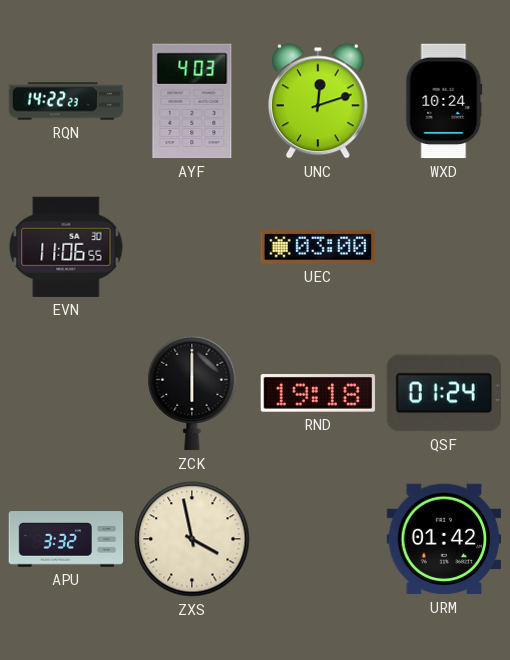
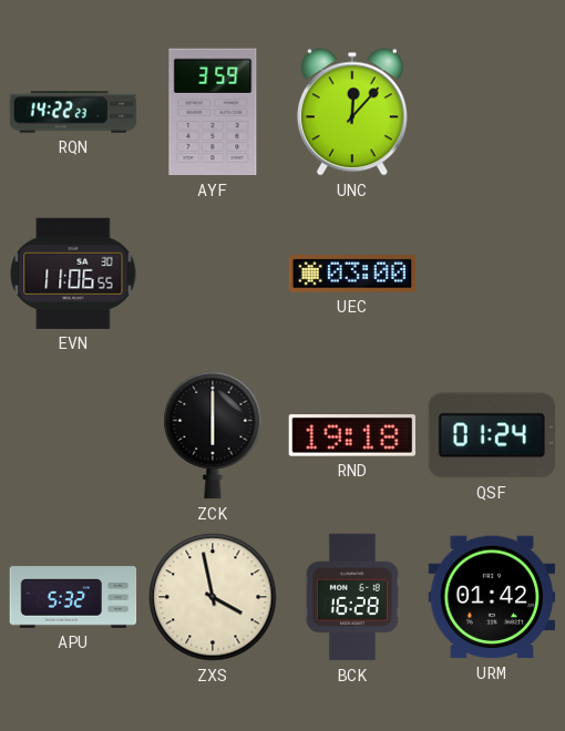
AYF: 4:03 -> 3:59 (213, 112)
UNC: 12:12 -> 12:07 (352, 112)
WXD: 10:24 -> none (444, 101)
APU: 3:32 -> 5:32 (73, 597)
BCK: none -> 16:28 (352, 597)
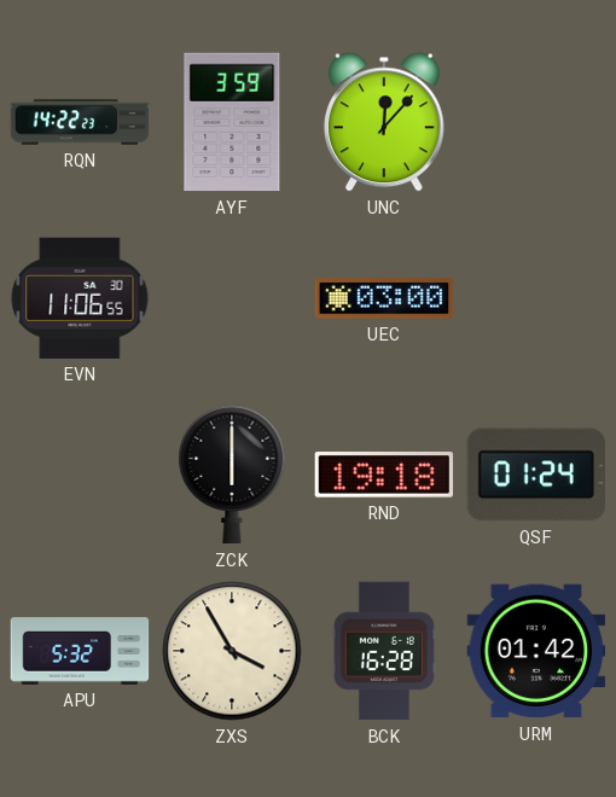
ZXS: 3:58 -> 3:55 (232, 651)
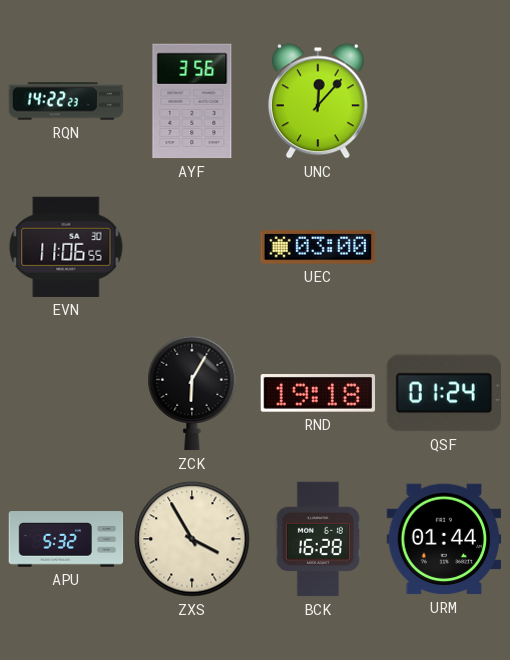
AYF: 3:59 -> 3:56 (192, 101)
ZCK: 6:00 -> 6:05 (192, 393)
URM: 01:42 -> 01:44 (444, 539)
